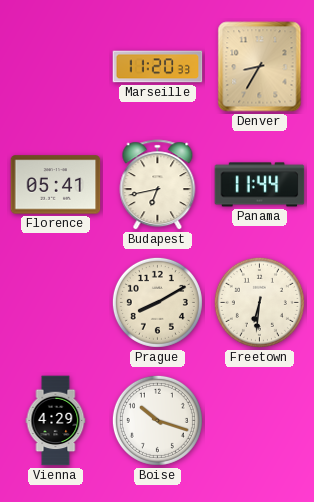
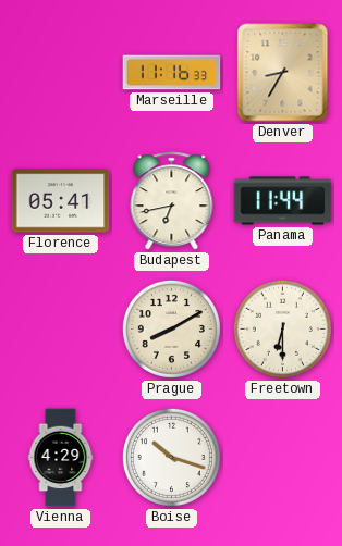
Marseille: 11:20 -> 11:16 (172, 73)
Freetown: 6:31 -> 6:30 (282, 328)
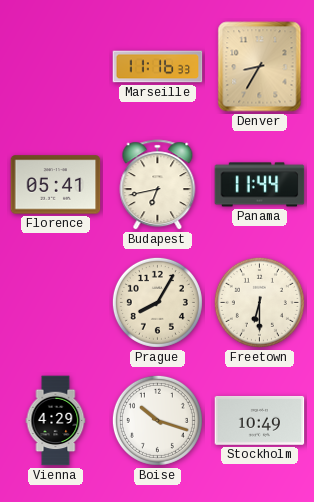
Prague: 8:10 -> 8:05 (157, 302)
Stockholm: none -> 10:49 (260, 420)
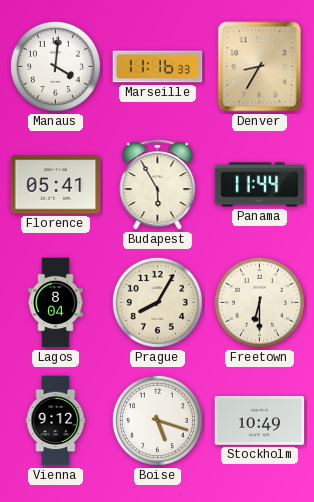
Manaus: none -> 4:01 (55, 66)
Budapest: 6:43 -> 5:55 (158, 185)
Lagos: none -> 8:04 (56, 303)
Vienna: 4:29 -> 9:12 (56, 421)
Boise: 10:18 -> 5:18 (157, 420)
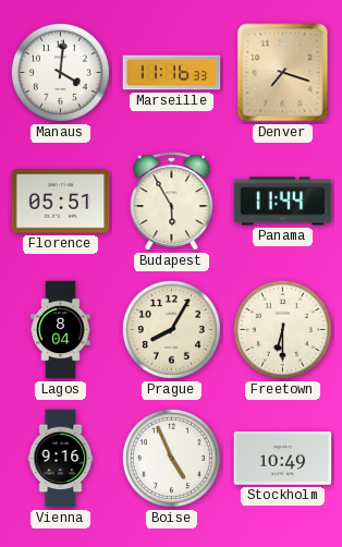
Denver: 8:35 -> 7:18 (283, 73)
Florence: 05:41 -> 05:51 (61, 202)
Vienna: 9:12 -> 9:16 (61, 459)
Boise: 5:18 -> 4:56 (171, 458)
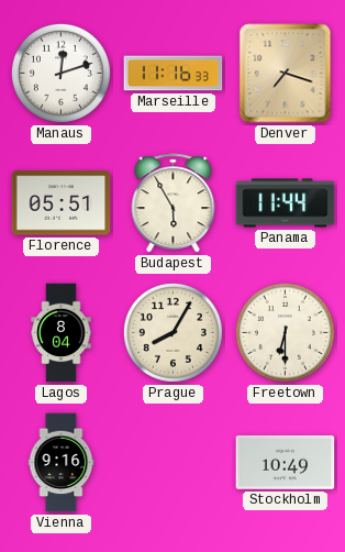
Manaus: 4:01 -> 12:12 (60, 73)
Boise: 4:56 -> none (171, 458)
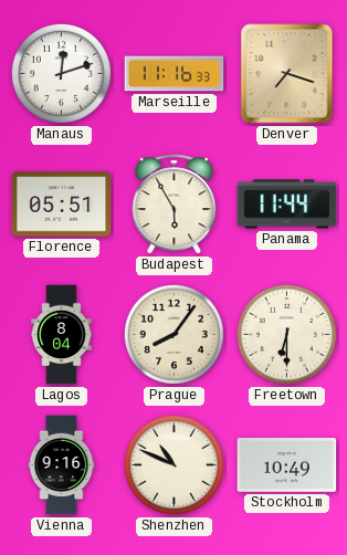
Prague: 8:05 -> 8:06 (173, 334)
Shenzhen: none -> 10:49 (173, 464)
